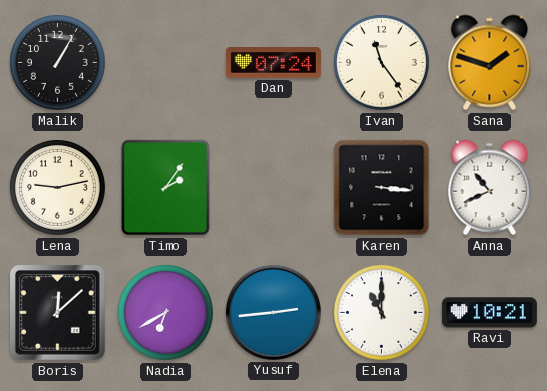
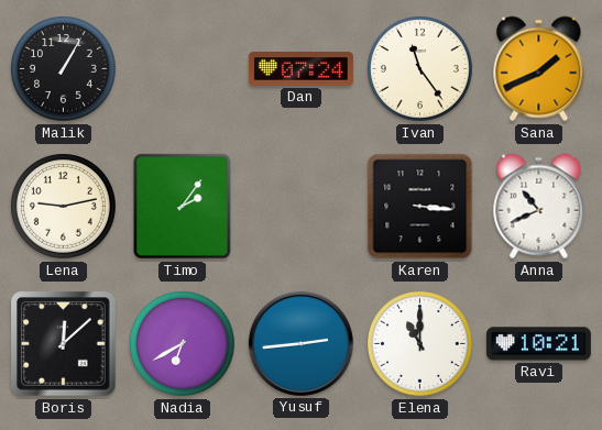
Sana: 1:48 -> 1:41 (539, 69)
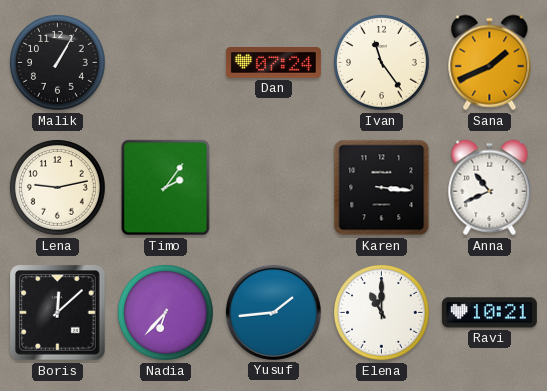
Nadia: 6:40 -> 6:37 (166, 313)
Yusuf: 2:44 -> 1:44 (273, 312)
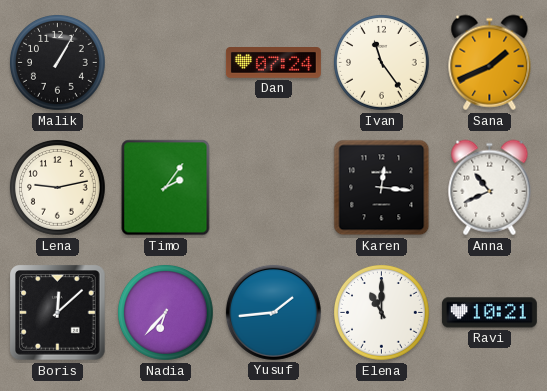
Karen: 3:16 -> 12:16 (382, 188)
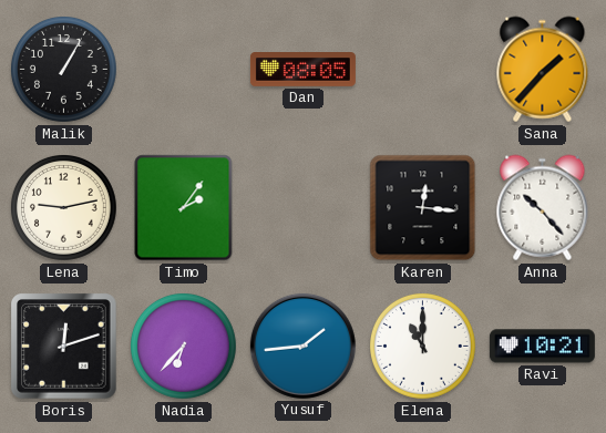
Dan: 07:24 -> 08:05 (302, 70)
Ivan: 11:24 -> none (382, 63)
Sana: 1:41 -> 1:37 (543, 70)
Anna: 10:41 -> 10:23 (543, 208)
Boris: 12:08 -> 12:12 (64, 347)
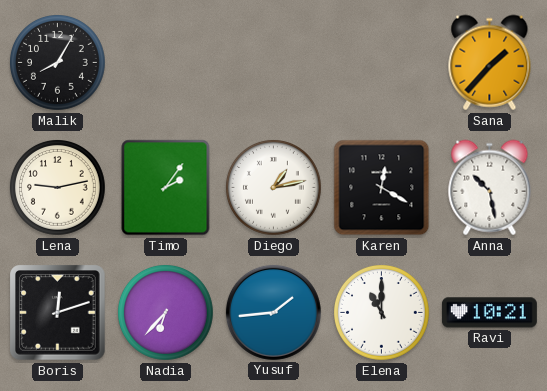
Malik: 1:05 -> 8:05 (58, 63)
Dan: 08:05 -> none (302, 70)
Diego: none -> 1:13 (274, 188)
Karen: 12:16 -> 12:20 (382, 188)
Anna: 10:23 -> 10:28 (490, 188)
